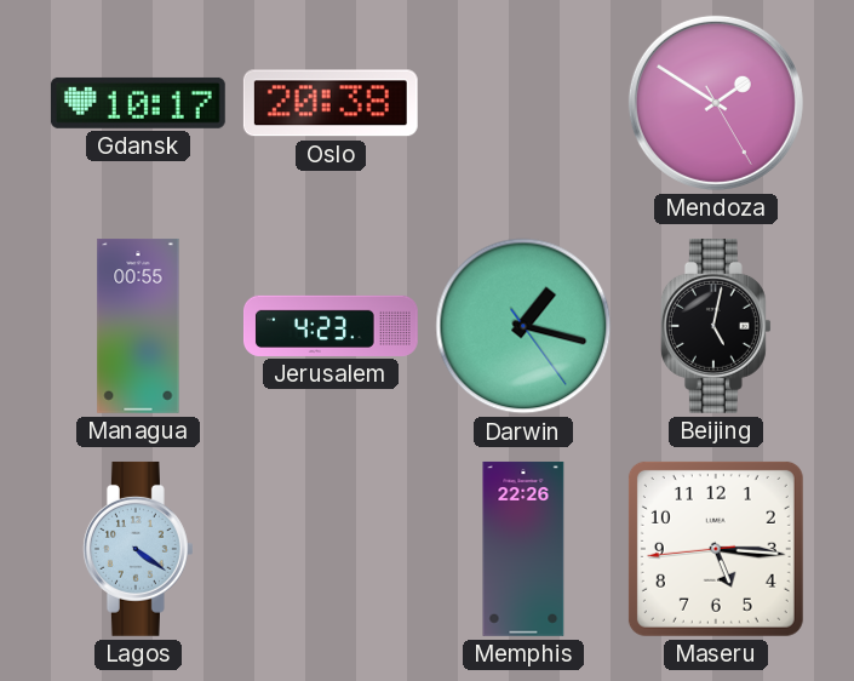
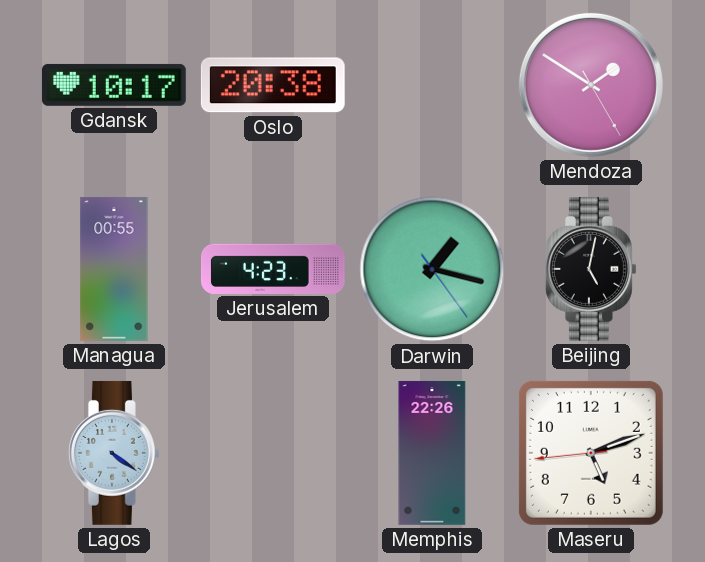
Maseru: 5:15 -> 5:11 (591, 453)
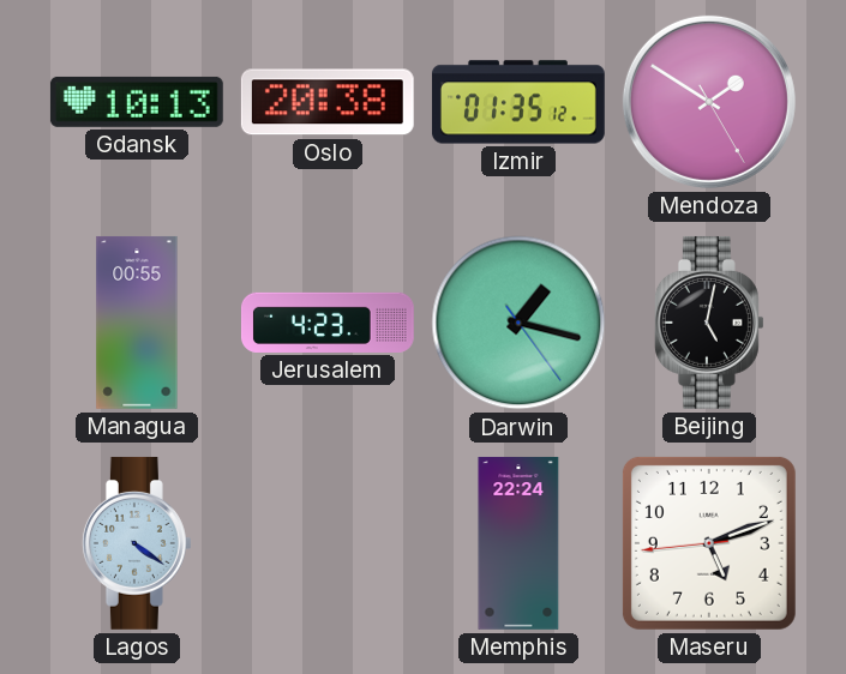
Gdansk: 10:17 -> 10:13 (137, 102)
Izmir: none -> 01:35 (518, 102)
Memphis: 22:26 -> 22:24 (518, 543)
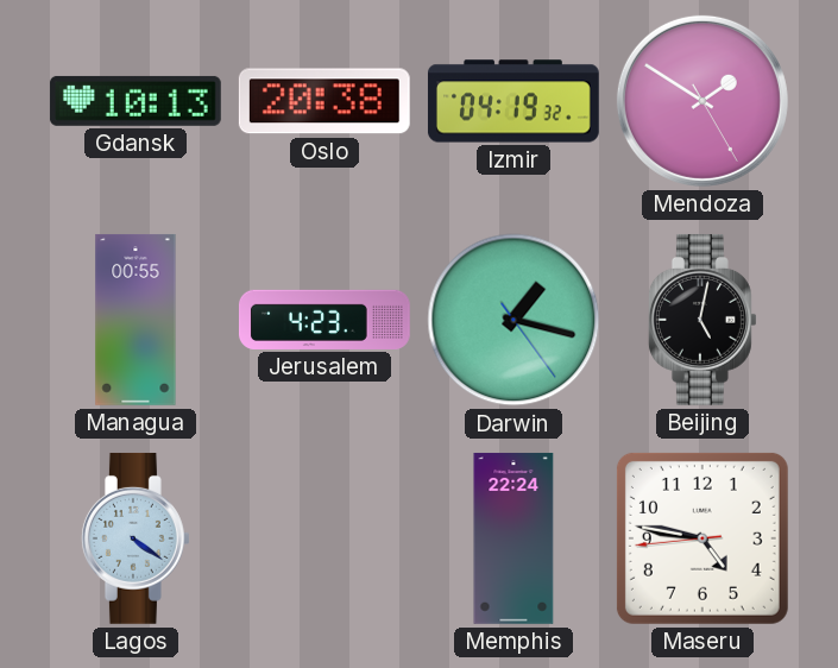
Izmir: 01:35 -> 04:19 (513, 101)
Maseru: 5:11 -> 4:46 (702, 538)
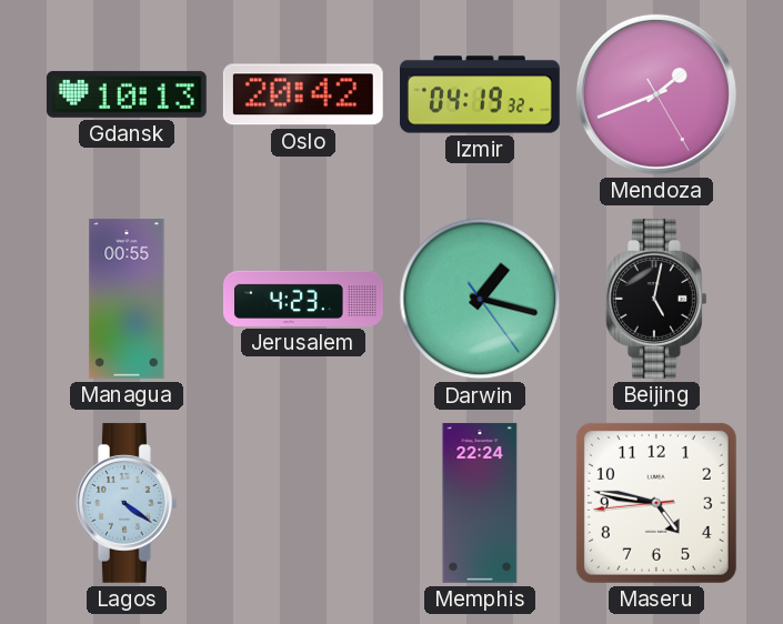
Oslo: 20:38 -> 20:42 (303, 94)
Mendoza: 1:50 -> 1:41 (656, 94)
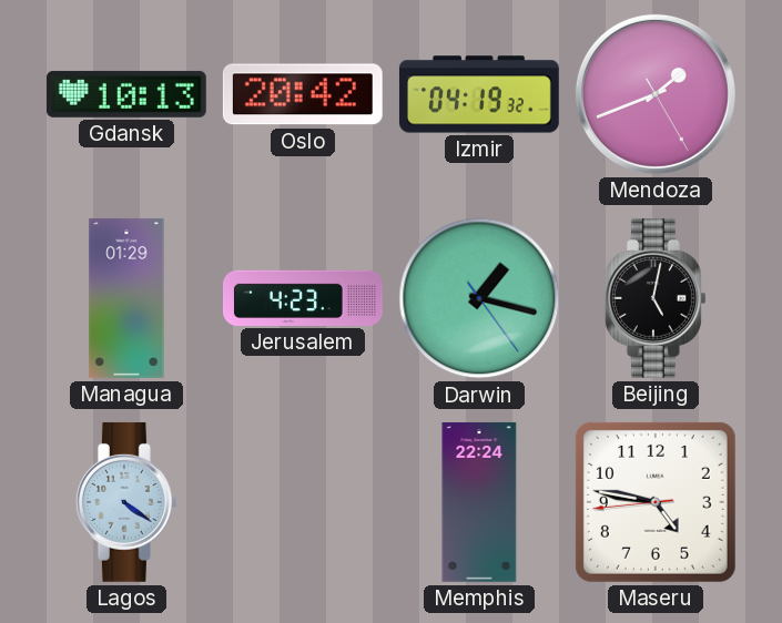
Managua: 00:55 -> 01:29 (126, 298)
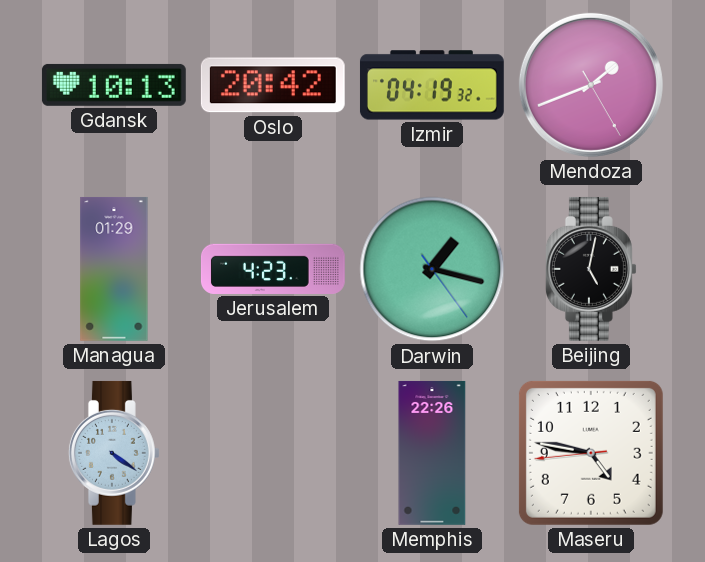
Memphis: 22:24 -> 22:26 (432, 453)
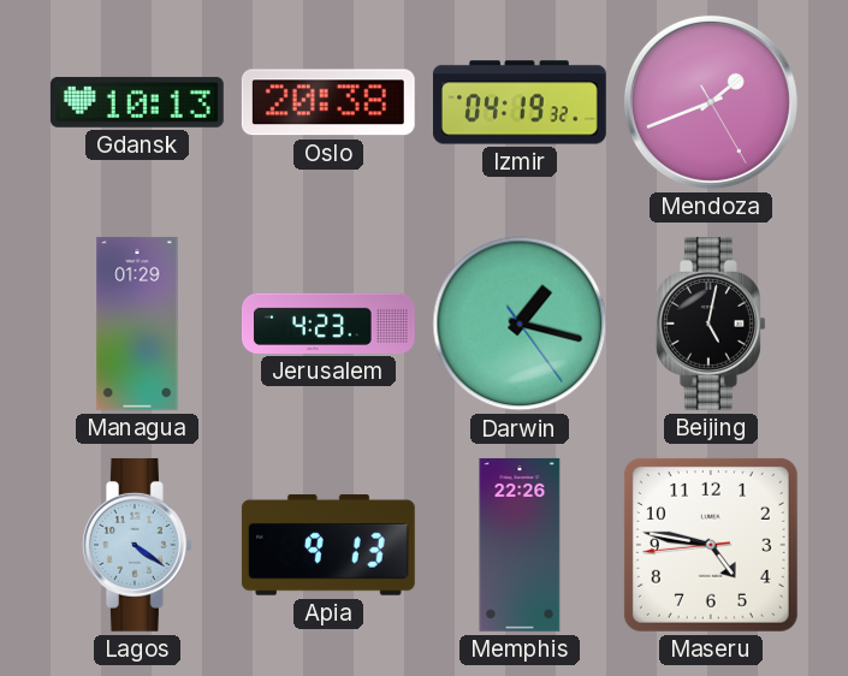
Oslo: 20:42 -> 20:38 (328, 102)
Apia: none -> 9:13 (328, 545)
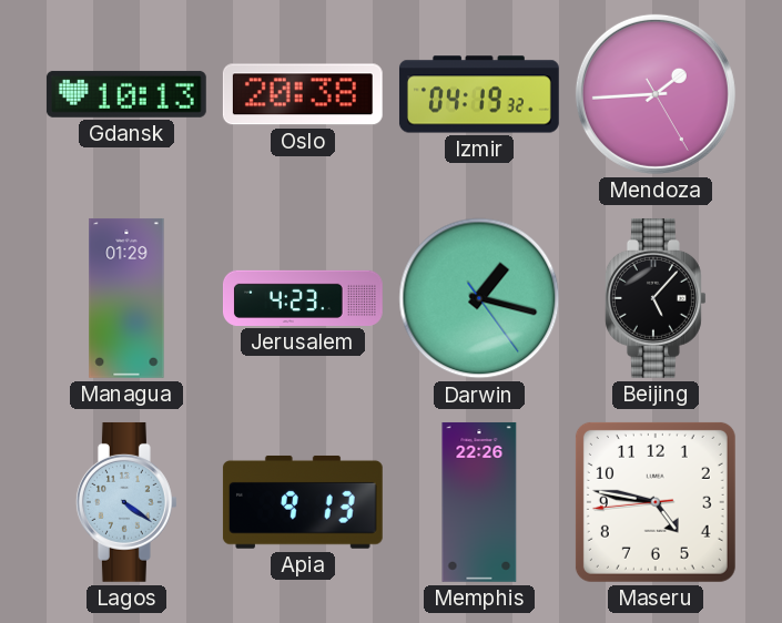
Mendoza: 1:41 -> 1:44 (656, 94)
Beijing: 5:02 -> 5:07 (656, 298)
